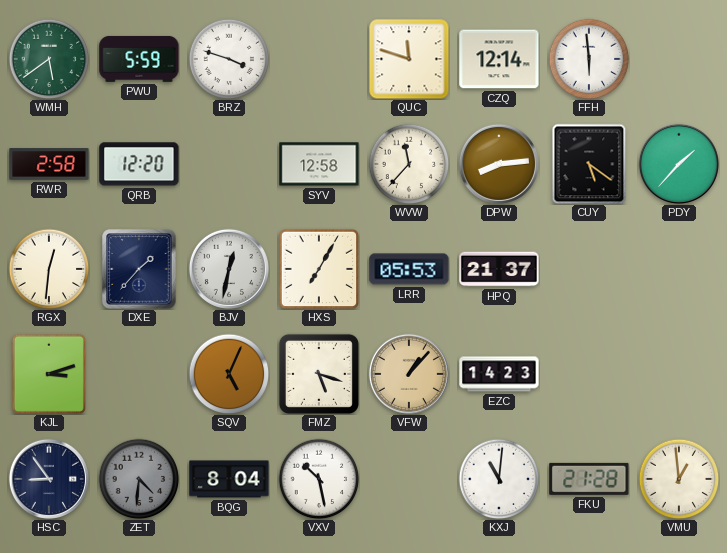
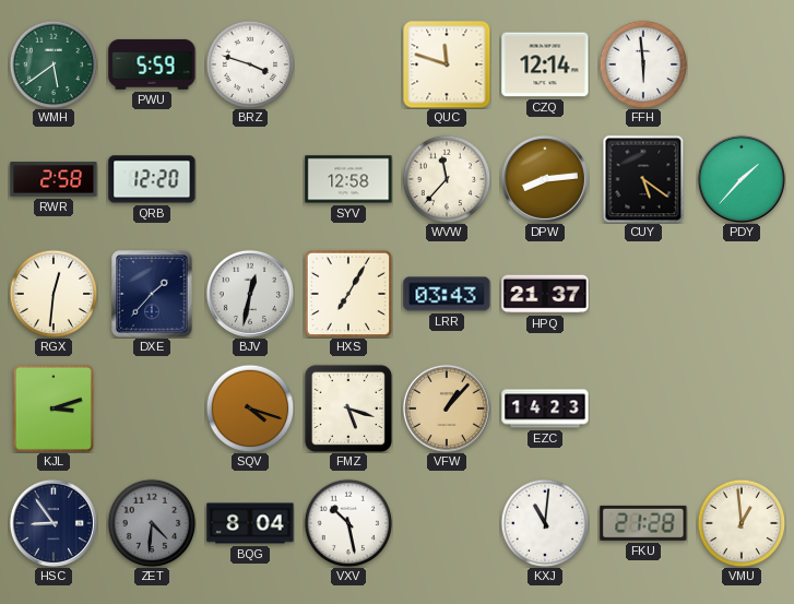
LRR: 05:53 -> 03:43 (447, 294)
SQV: 5:04 -> 4:18 (250, 408)
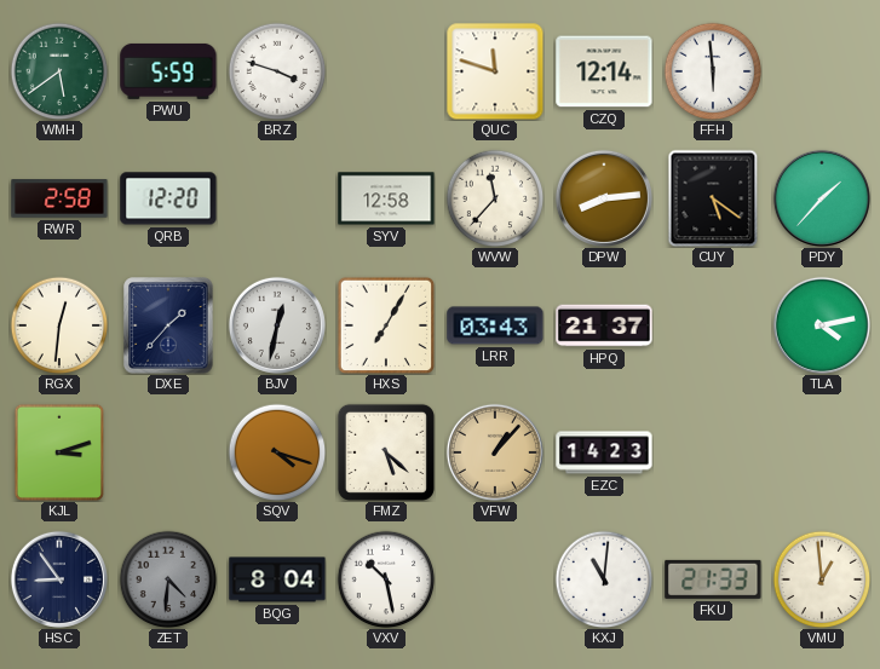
TLA: none -> 4:13 (822, 325)
FMZ: 5:18 -> 5:22 (386, 452)
FKU: 21:28 -> 21:33 (713, 579)
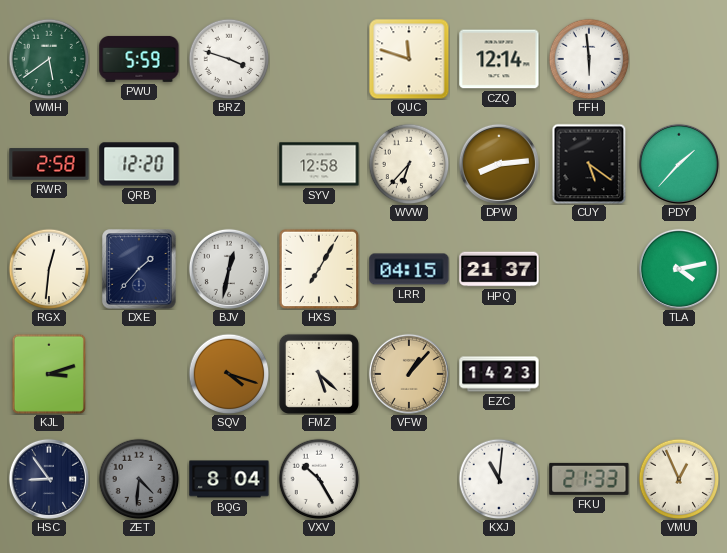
WVW: 11:37 -> 6:37 (409, 164)
LRR: 03:43 -> 04:15 (409, 269)
VXV: 10:28 -> 10:25 (319, 479)
VMU: 12:59 -> 12:56 (679, 479)
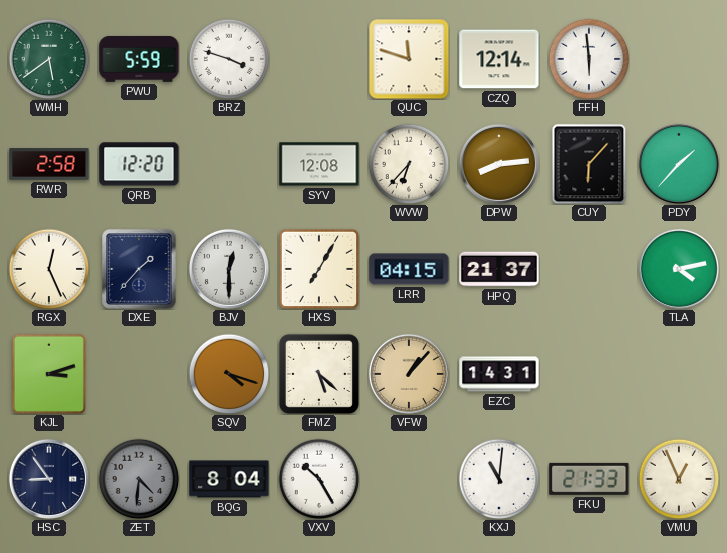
SYV: 12:58 -> 12:08 (319, 164)
CUY: 5:21 -> 6:07 (589, 164)
RGX: 12:31 -> 12:26 (49, 269)
BJV: 12:32 -> 12:30 (229, 269)
EZC: 14:23 -> 14:31 (499, 374)
